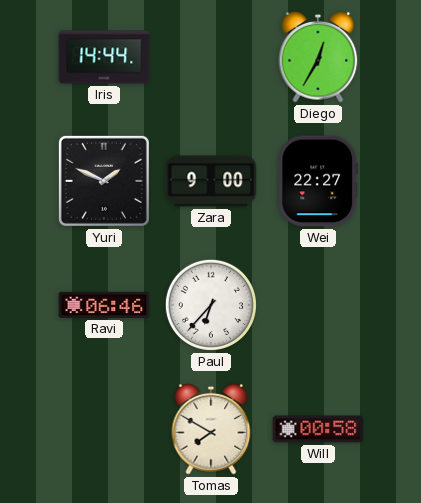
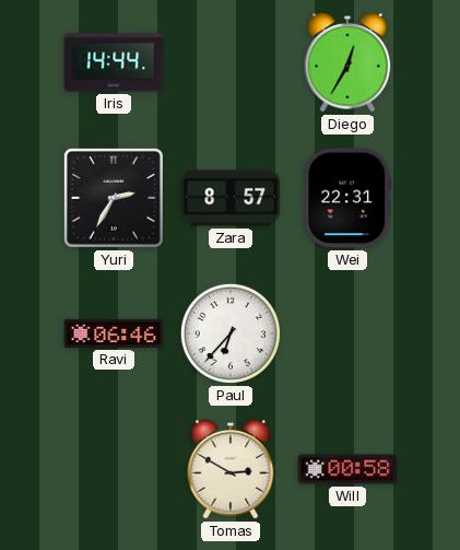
Yuri: 1:49 -> 2:35 (114, 198)
Zara: 9:00 -> 8:57 (231, 198)
Wei: 22:27 -> 22:31 (347, 198)
Tomas: 7:50 -> 2:50 (231, 469)
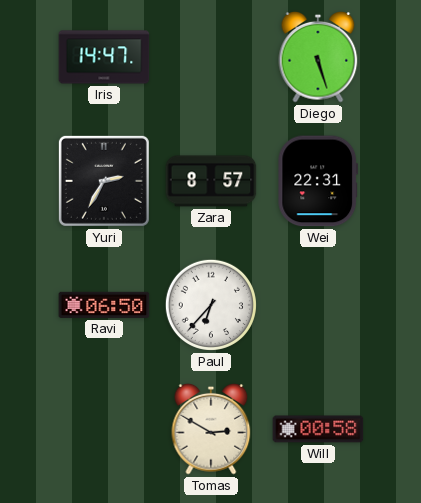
Iris: 14:44 -> 14:47 (104, 57)
Diego: 12:35 -> 5:27 (318, 57)
Ravi: 06:46 -> 06:50 (104, 305)
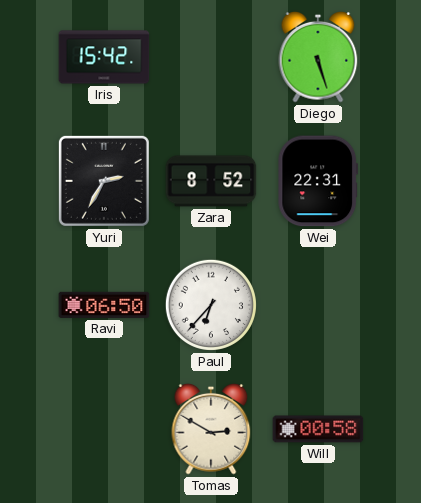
Iris: 14:47 -> 15:42 (104, 57)
Zara: 8:57 -> 8:52 (211, 181)
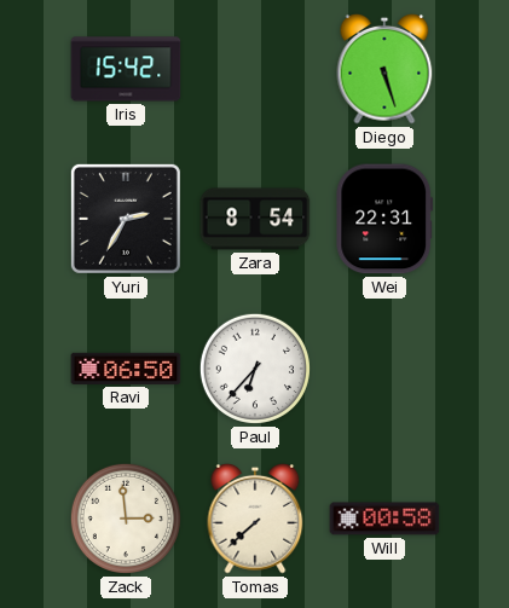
Zara: 8:52 -> 8:54 (255, 219)
Zack: none -> 2:59 (126, 519)
Tomas: 2:50 -> 7:38 (255, 519)
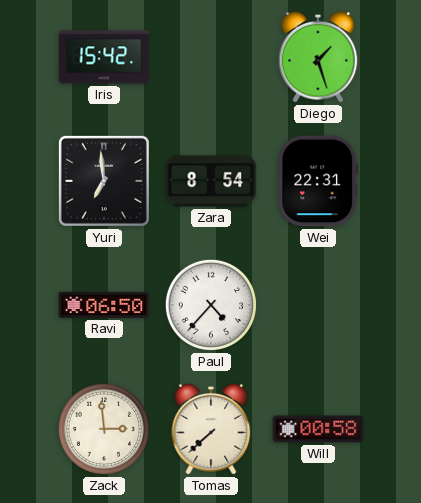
Diego: 5:27 -> 1:27 (318, 57)
Yuri: 2:35 -> 6:59 (104, 181)
Paul: 6:37 -> 4:37 (211, 305)
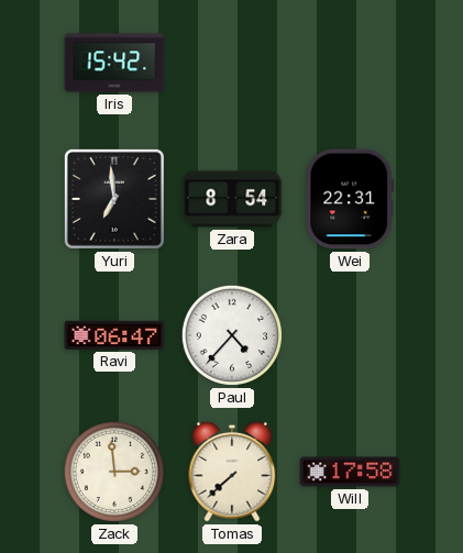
Diego: 1:27 -> none (318, 57)
Ravi: 06:50 -> 06:47 (114, 335)
Will: 00:58 -> 17:58 (350, 472)
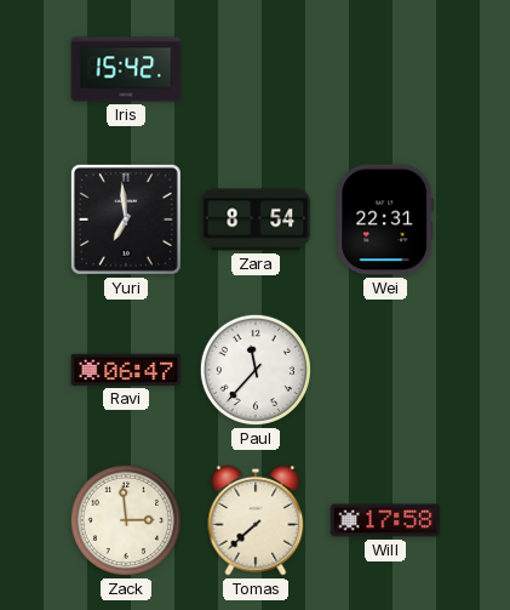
Paul: 4:37 -> 11:37 (256, 370)
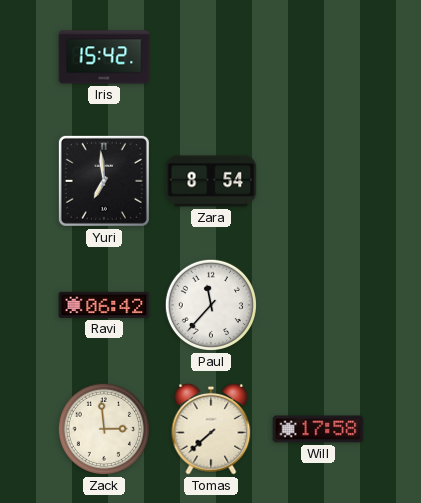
Wei: 22:31 -> none (385, 220)
Ravi: 06:47 -> 06:42 (104, 305)
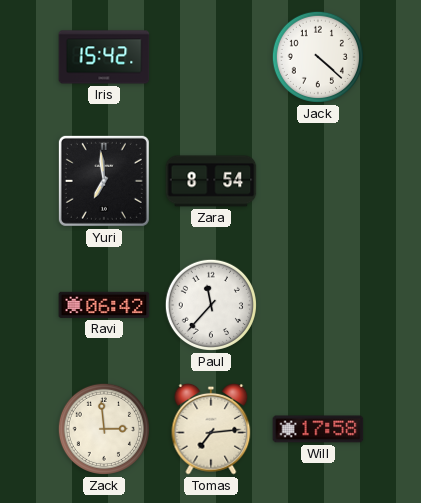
Jack: none -> 4:22 (318, 57)
Tomas: 7:38 -> 7:14 (211, 429)
